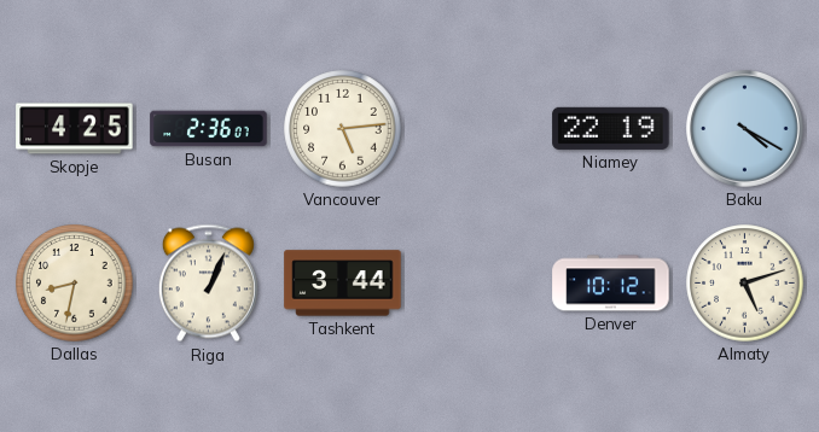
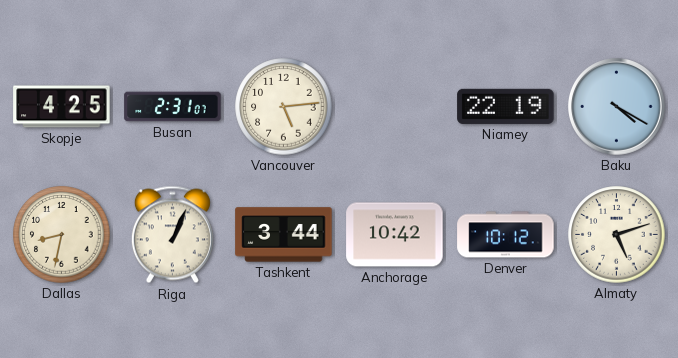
Busan: 2:36 -> 2:31 (173, 107)
Anchorage: none -> 10:42 (395, 235)
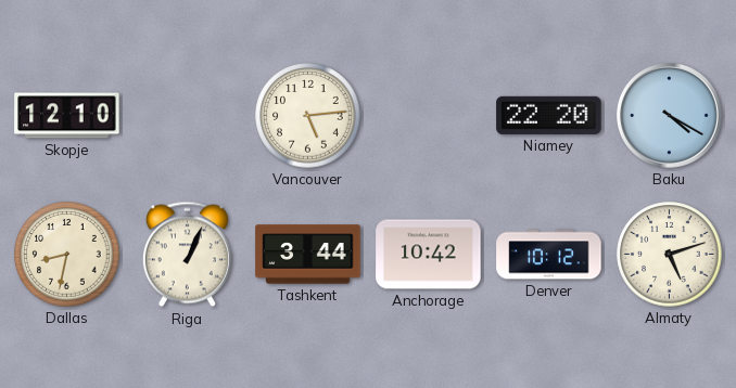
Skopje: 4:25 -> 12:10 (67, 116)
Busan: 2:31 -> none (173, 107)
Niamey: 22:19 -> 22:20 (549, 115)
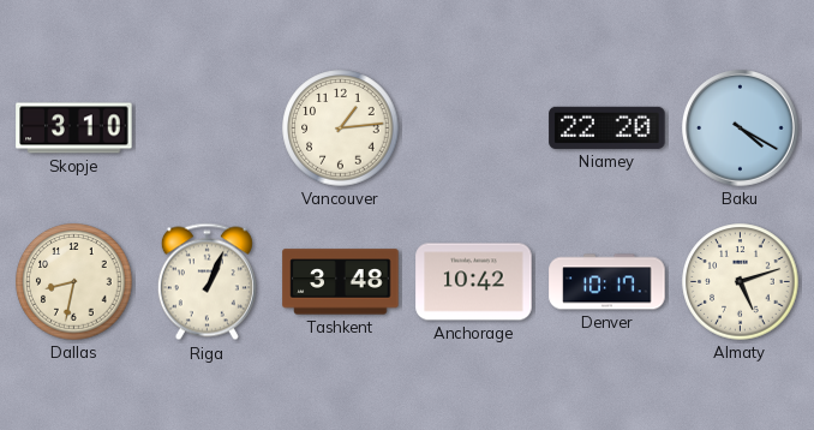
Skopje: 12:10 -> 3:10 (74, 129)
Vancouver: 5:14 -> 1:14 (341, 129)
Tashkent: 3:44 -> 3:48 (341, 282)
Denver: 10:12 -> 10:17 (607, 282)
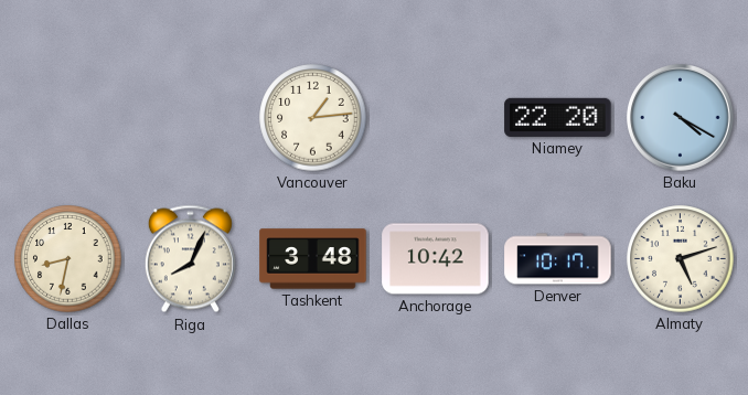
Skopje: 3:10 -> none (74, 129)
Riga: 1:04 -> 8:04 (190, 259)
